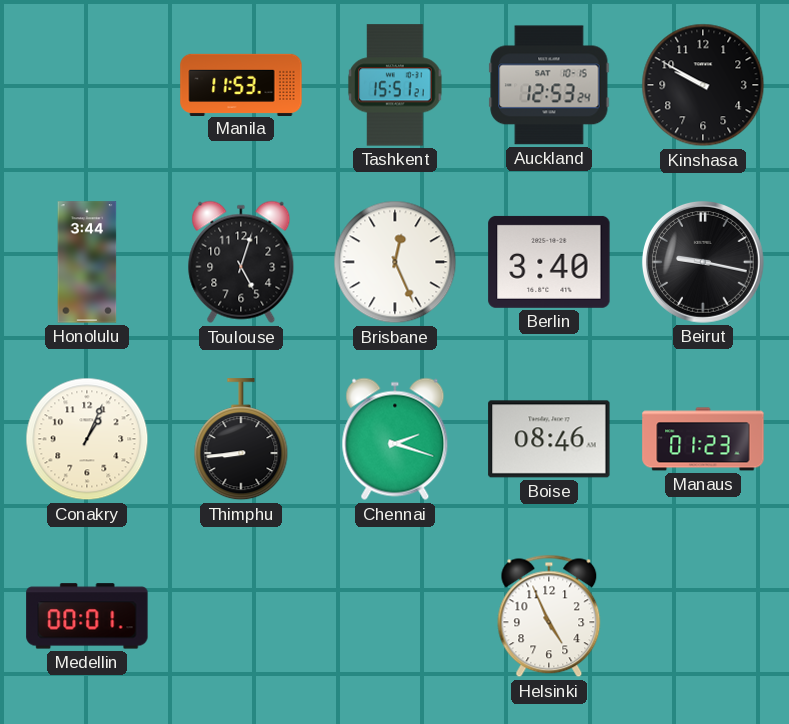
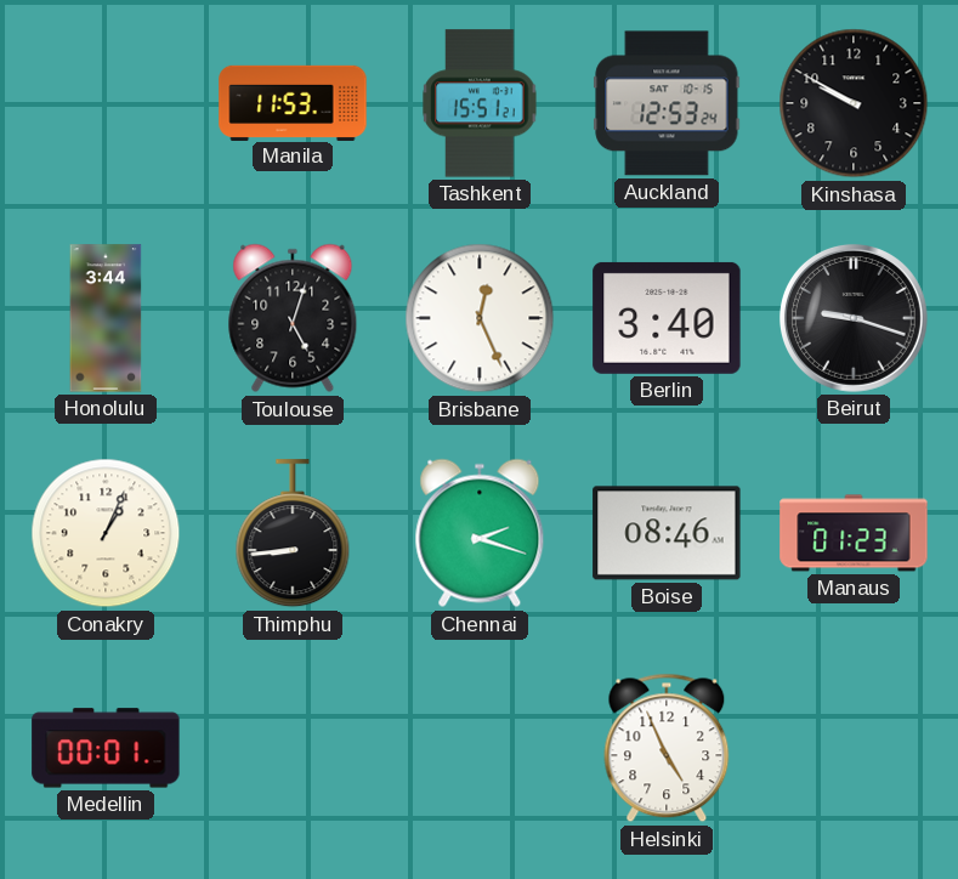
Beirut: 9:17 -> 9:18 (854, 318)
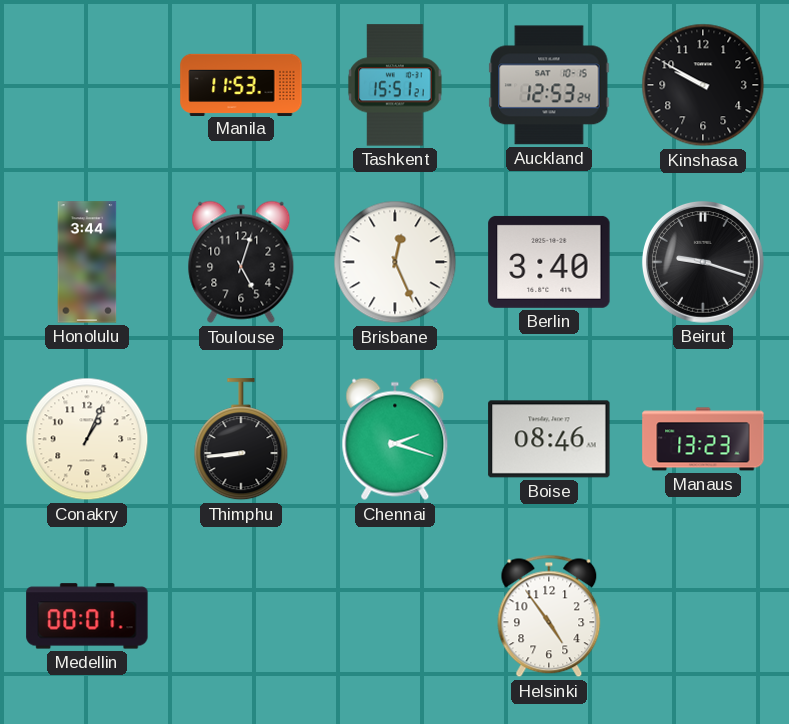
Manaus: 01:23 -> 13:23 (703, 439)
Helsinki: 4:56 -> 4:54 (549, 616)
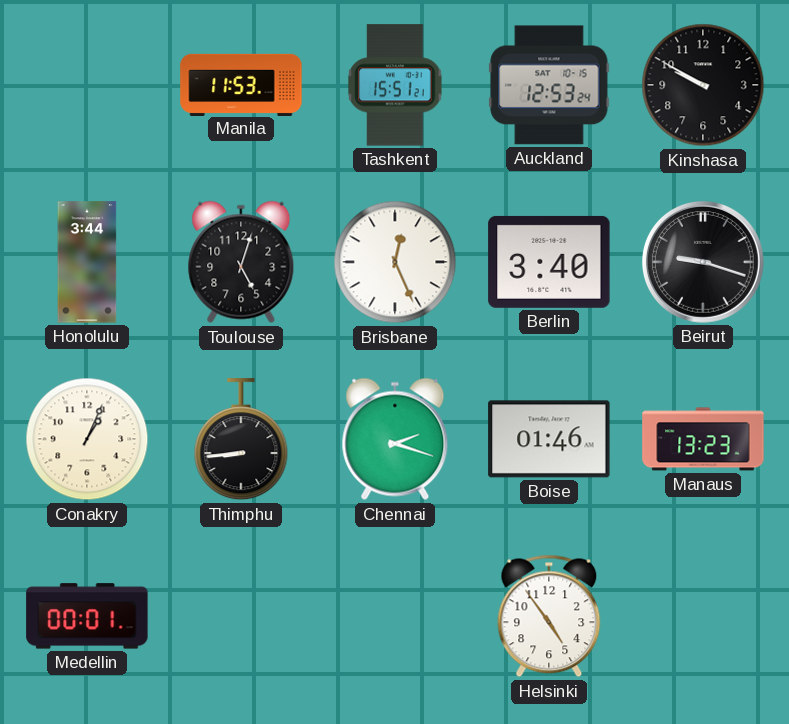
Boise: 08:46 -> 01:46 (549, 439)
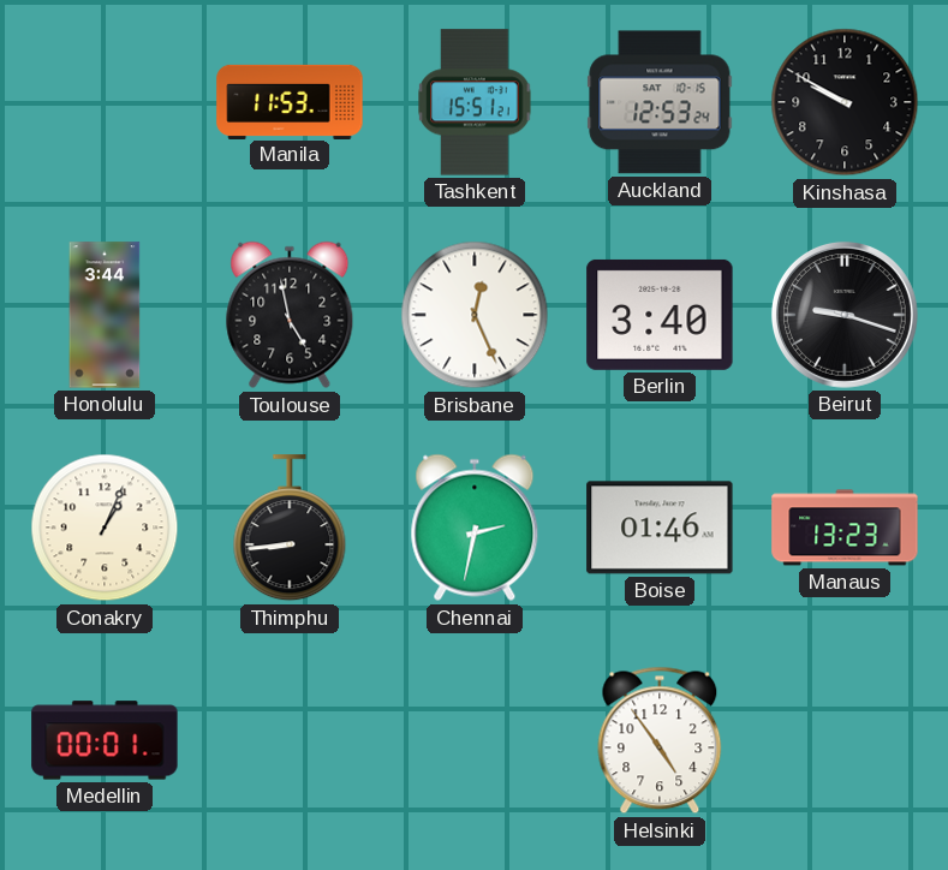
Toulouse: 5:03 -> 4:58 (290, 315)
Chennai: 2:18 -> 2:32 (475, 528)
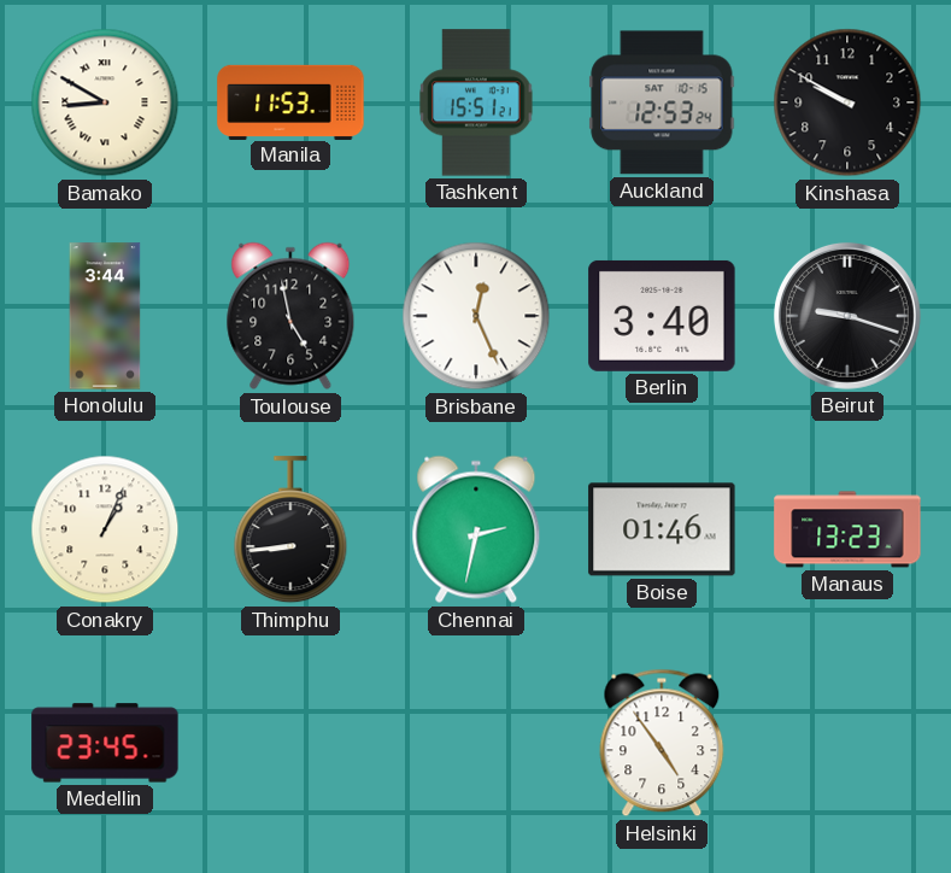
Bamako: none -> 8:50 (105, 102)
Medellin: 00:01 -> 23:45 (105, 743)
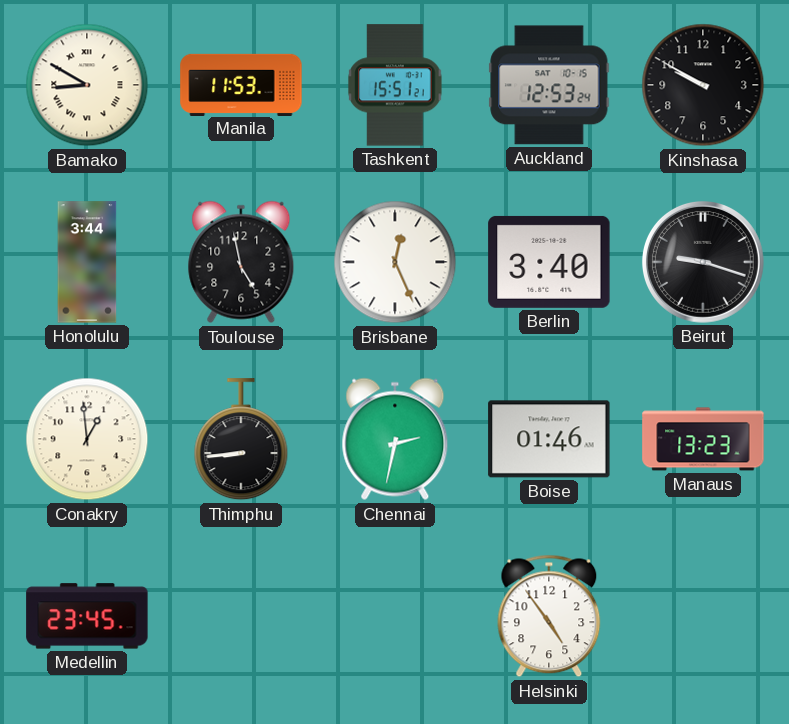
Conakry: 1:04 -> 12:59 (87, 439)
